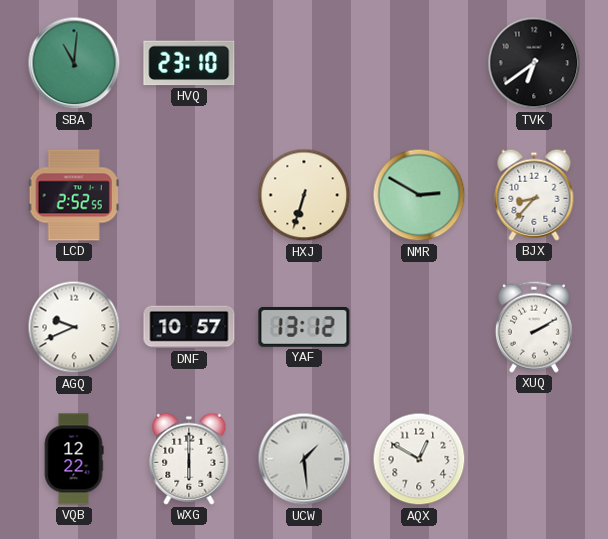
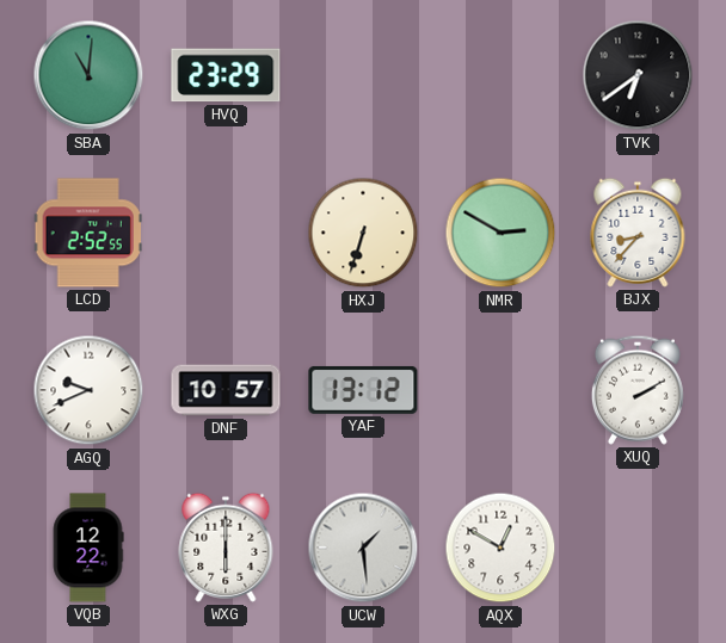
HVQ: 23:10 -> 23:29 (226, 75)
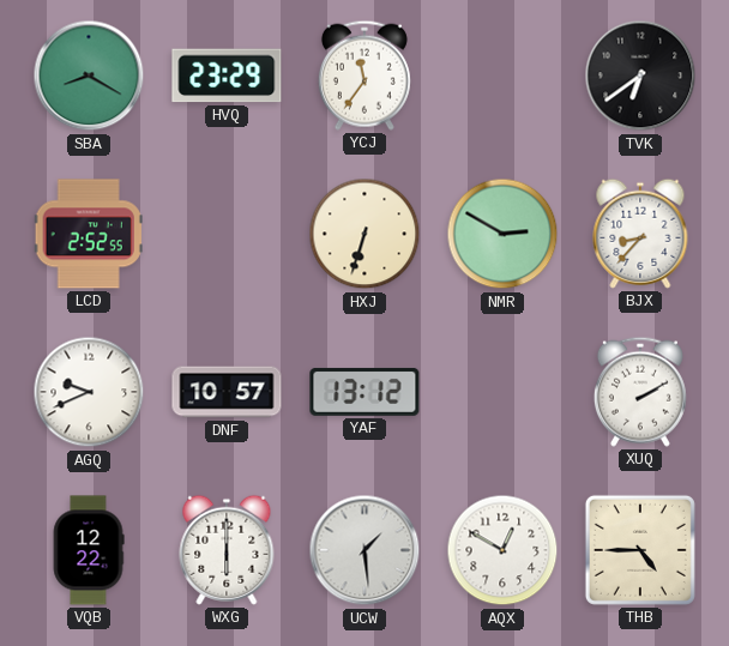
SBA: 11:01 -> 8:20 (89, 76)
YCJ: none -> 11:36 (365, 76)
THB: none -> 4:45 (640, 550)
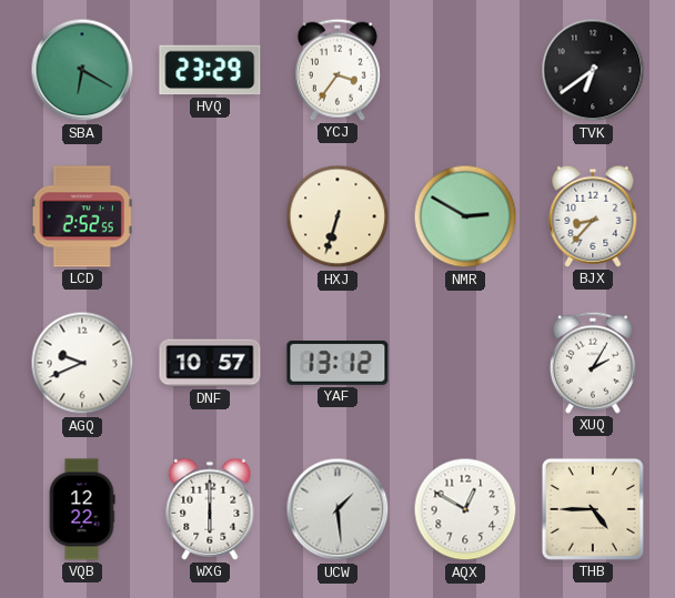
SBA: 8:20 -> 6:20 (82, 70)
YCJ: 11:36 -> 3:36 (337, 70)
XUQ: 2:10 -> 2:05 (593, 363)
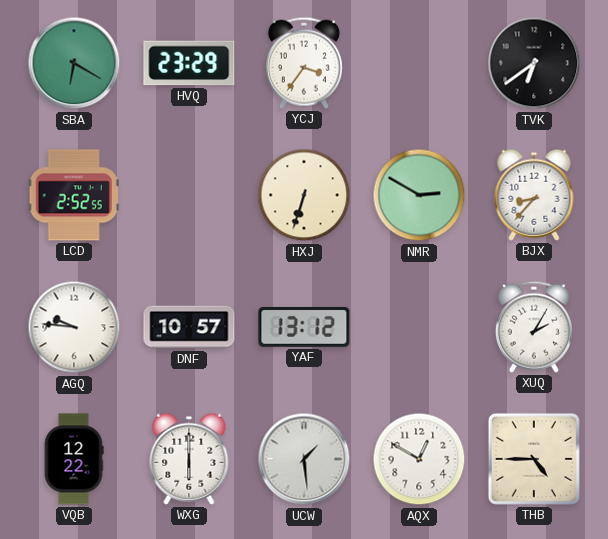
AGQ: 9:41 -> 9:46 (74, 327)
